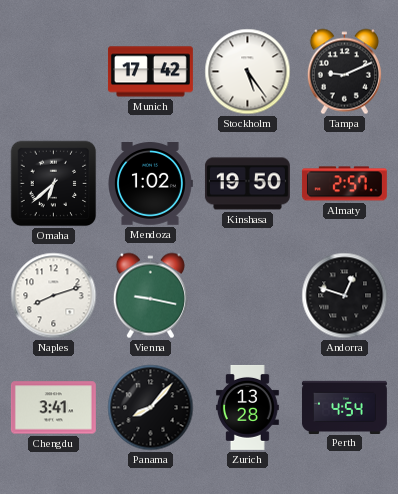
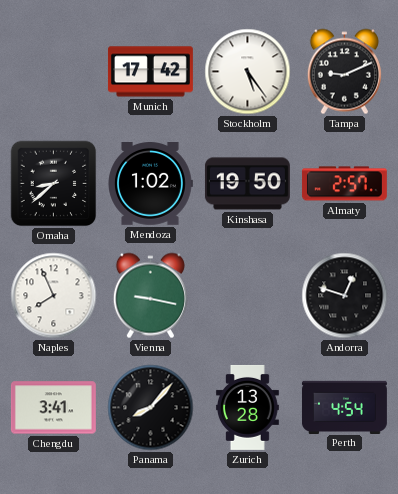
Omaha: 6:38 -> 8:38 (54, 184)
Naples: 8:12 -> 7:56 (54, 296)
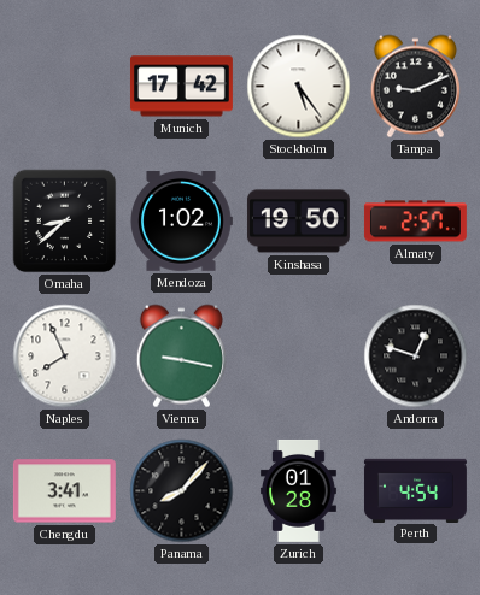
Zurich: 13:28 -> 01:28 (298, 490)
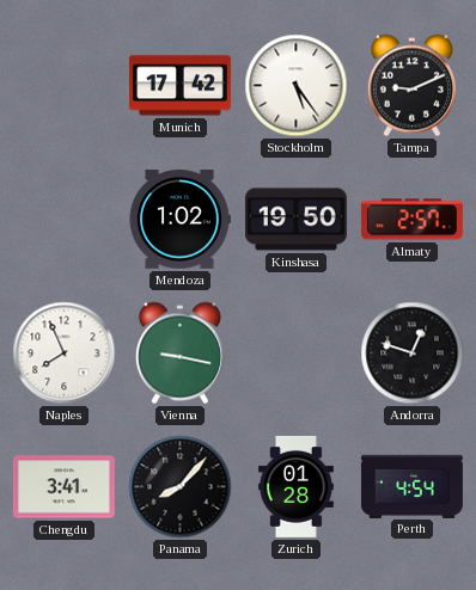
Omaha: 8:38 -> none (65, 222)
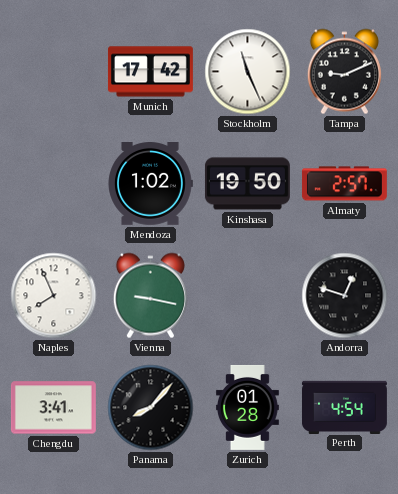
Stockholm: 5:24 -> 11:26 (248, 72)
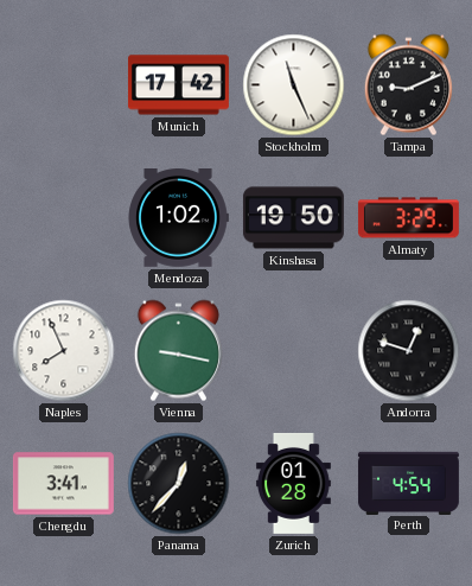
Almaty: 2:57 -> 3:29 (408, 218)
Panama: 8:07 -> 12:37 (179, 484)
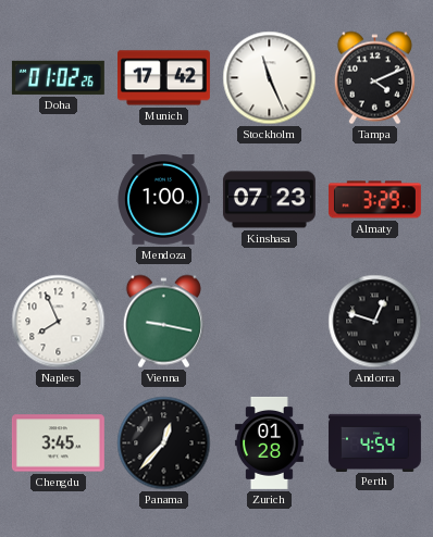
Doha: none -> 01:02 (58, 77)
Tampa: 9:11 -> 4:11 (374, 78)
Mendoza: 1:02 -> 1:00 (163, 200)
Kinshasa: 19:50 -> 07:23 (269, 200)
Chengdu: 3:41 -> 3:45 (58, 444)
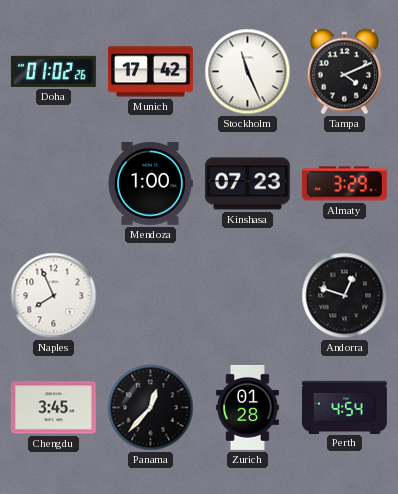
Vienna: 9:17 -> none (163, 322)
